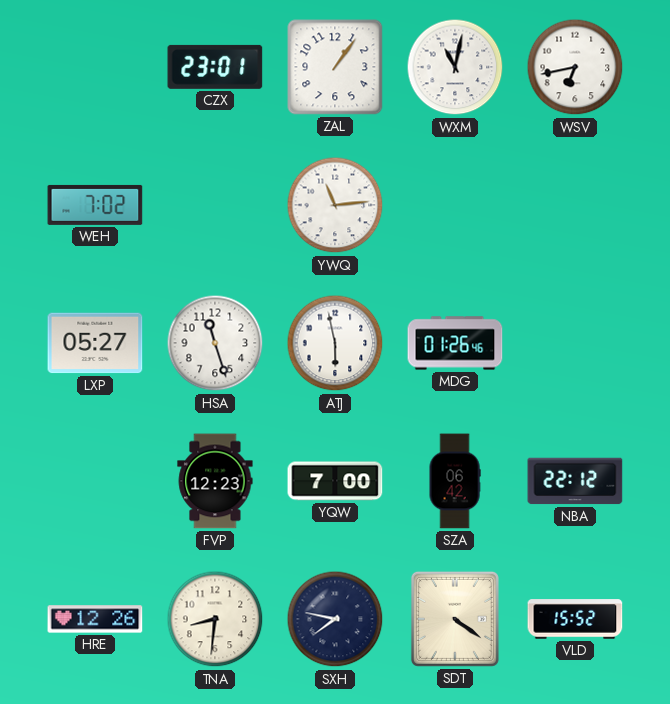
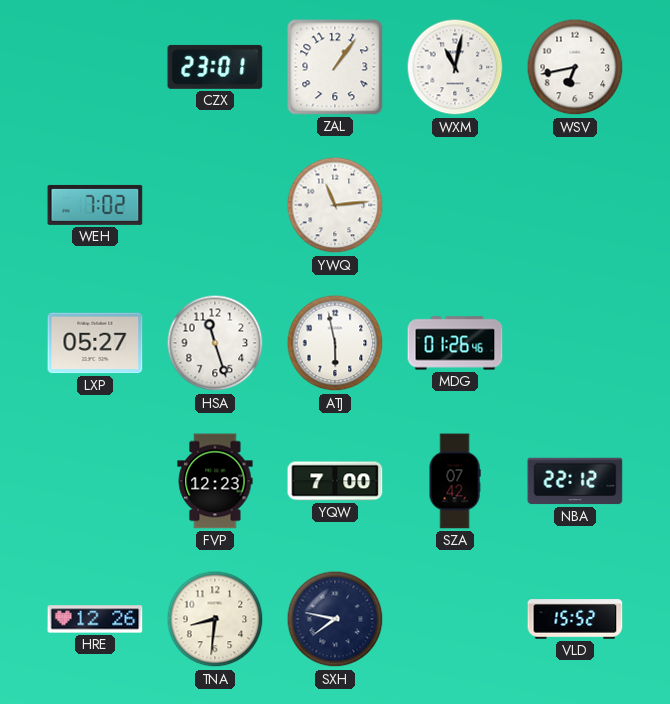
SZA: 06:42 -> 07:42 (455, 481)
SDT: 4:21 -> none (455, 619)
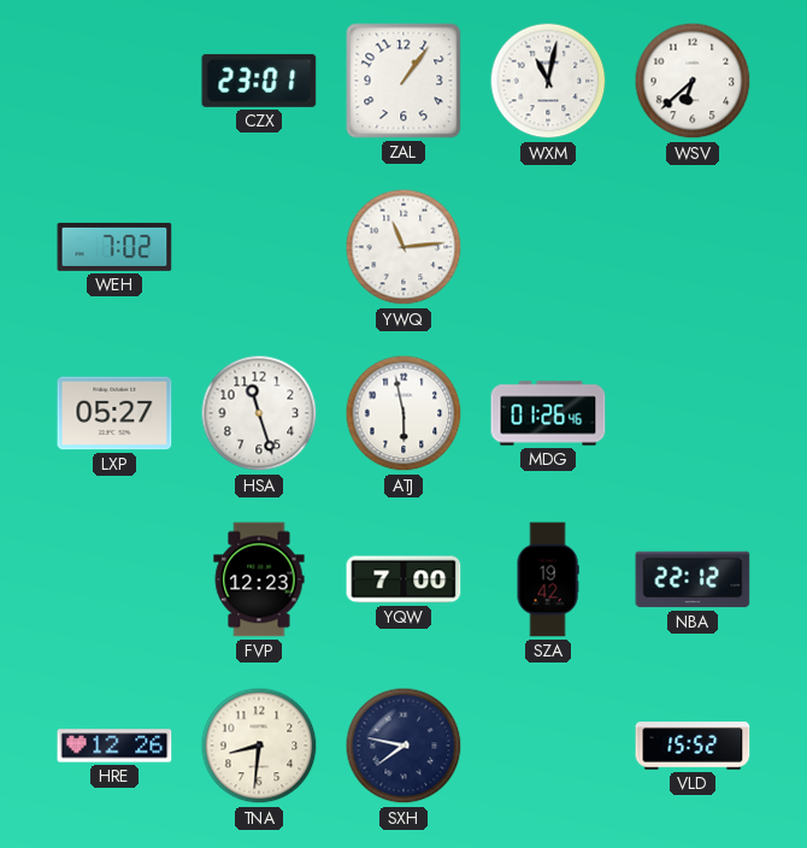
WSV: 6:43 -> 6:38 (693, 81)
SZA: 07:42 -> 19:42 (548, 579)
